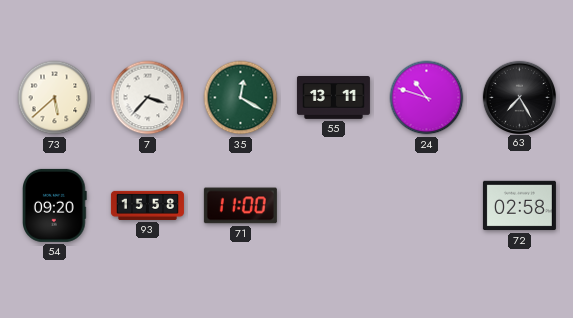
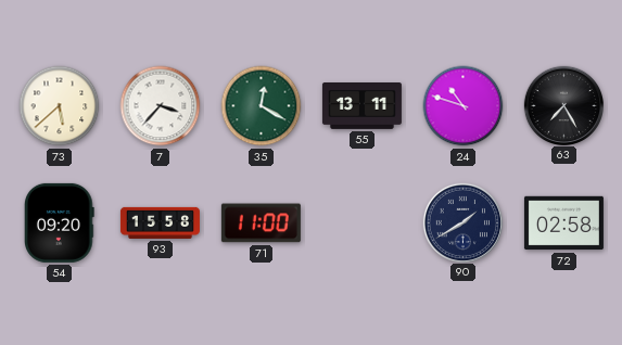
90: none -> 1:40 (462, 222)
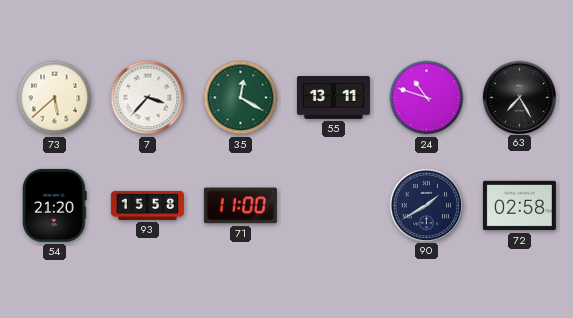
54: 09:20 -> 21:20 (55, 205)
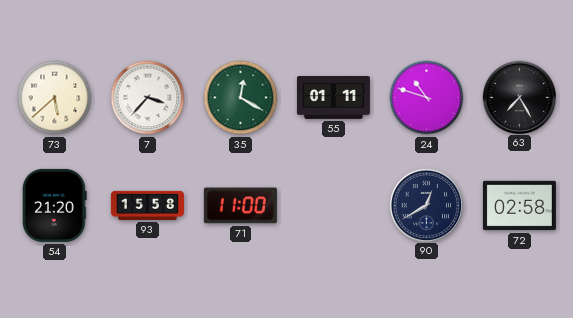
55: 13:11 -> 01:11 (333, 98)
90: 1:40 -> 12:40 (426, 205)
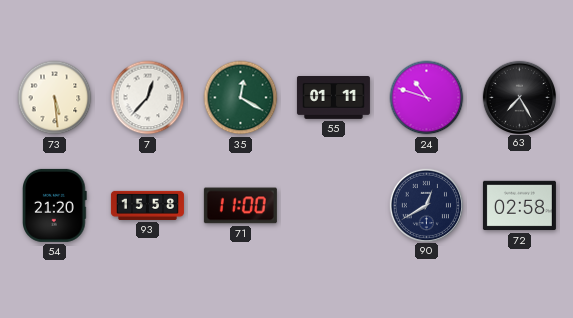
73: 5:38 -> 5:29 (55, 98)
7: 3:37 -> 12:37 (148, 98)
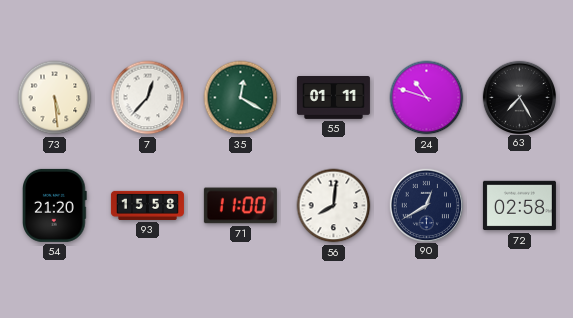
56: none -> 8:01 (334, 206)
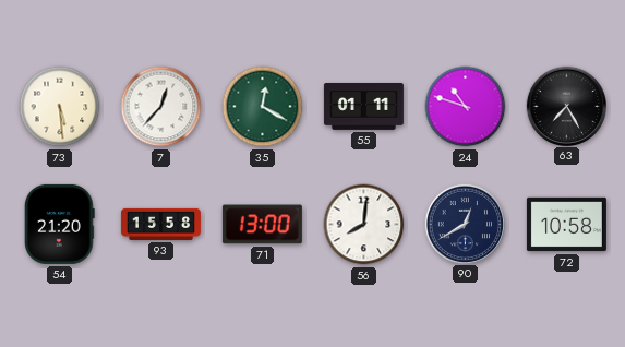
71: 11:00 -> 13:00 (262, 225)
72: 02:58 -> 10:58 (566, 225)
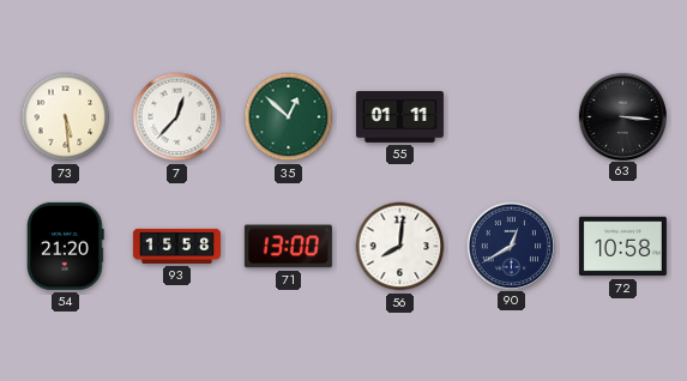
35: 12:20 -> 12:52 (289, 117)
24: 10:48 -> none (466, 107)
63: 7:25 -> 3:16 (622, 116)
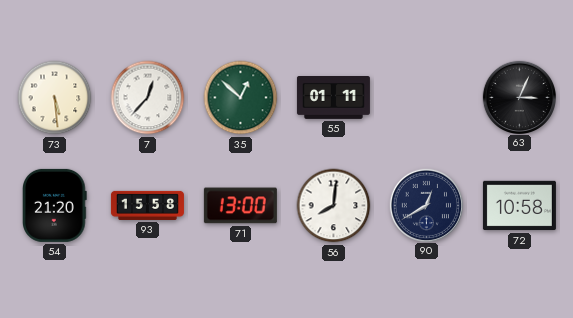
63: 3:16 -> 3:04 (519, 97)
